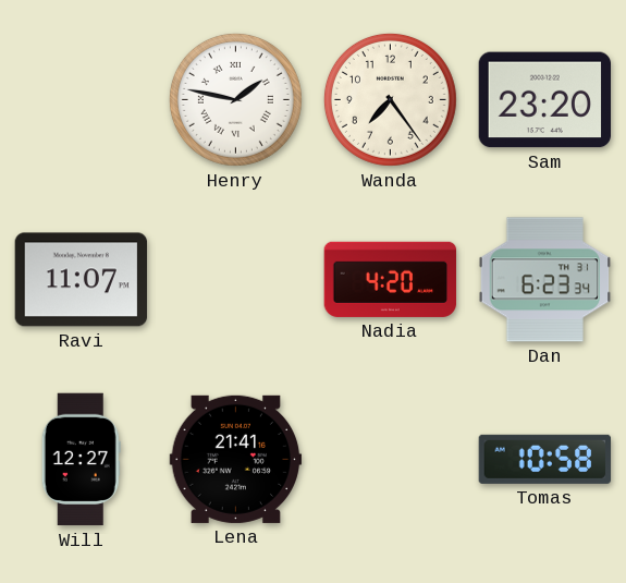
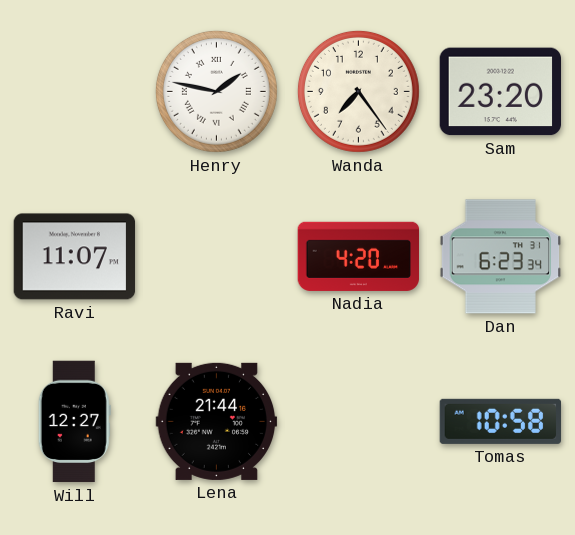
Lena: 21:41 -> 21:44 (217, 421)
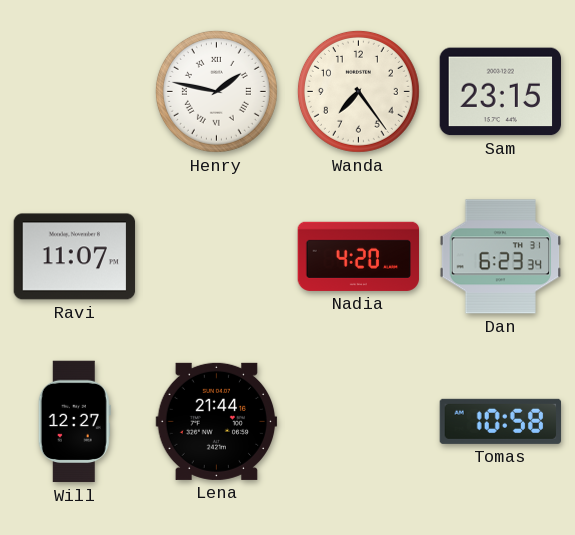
Sam: 23:20 -> 23:15 (501, 92)
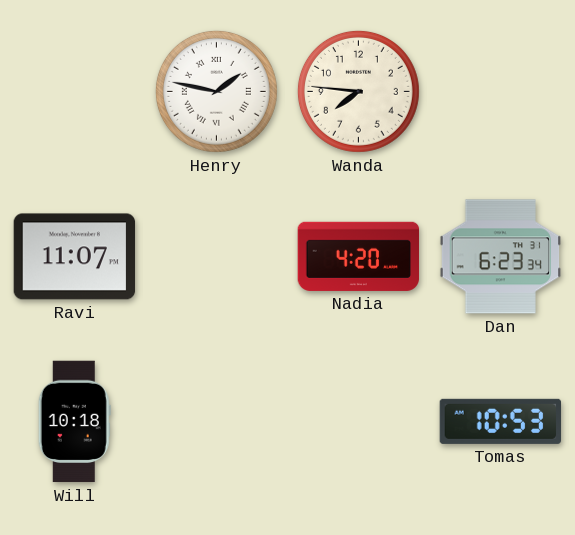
Wanda: 7:24 -> 7:46 (358, 91)
Sam: 23:15 -> none (501, 92)
Will: 12:27 -> 10:18 (74, 422)
Lena: 21:44 -> none (217, 421)
Tomas: 10:58 -> 10:53 (501, 421)
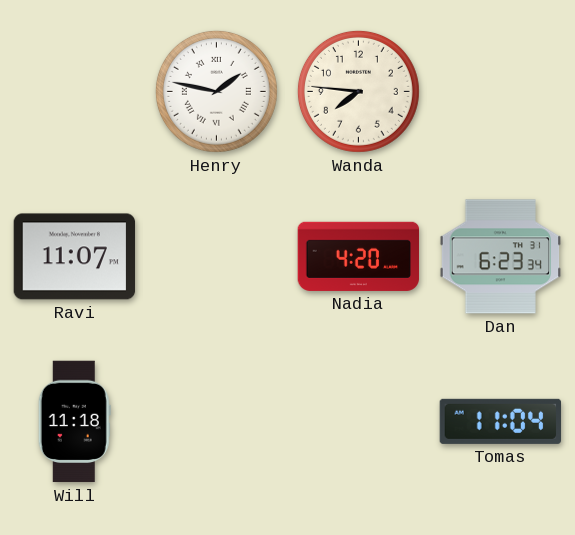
Will: 10:18 -> 11:18 (74, 422)
Tomas: 10:53 -> 11:04 (501, 421)
